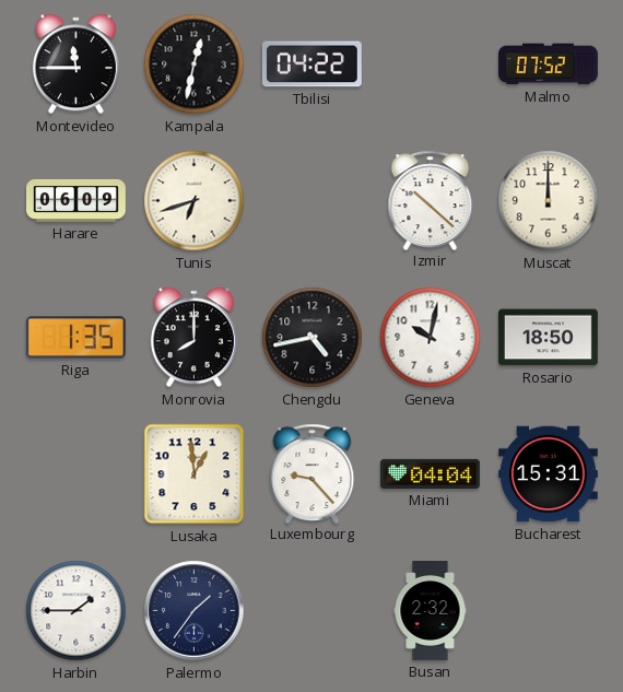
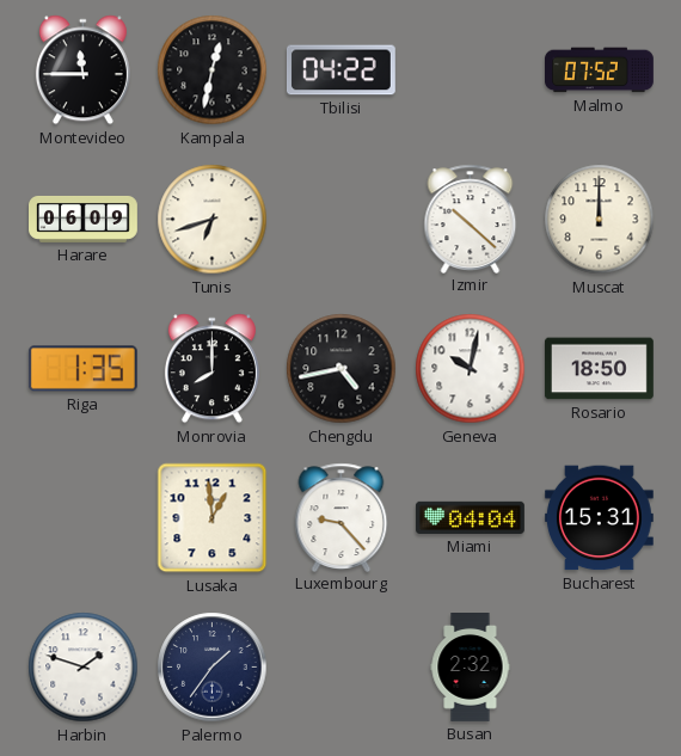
Harbin: 1:45 -> 1:48 (84, 668)
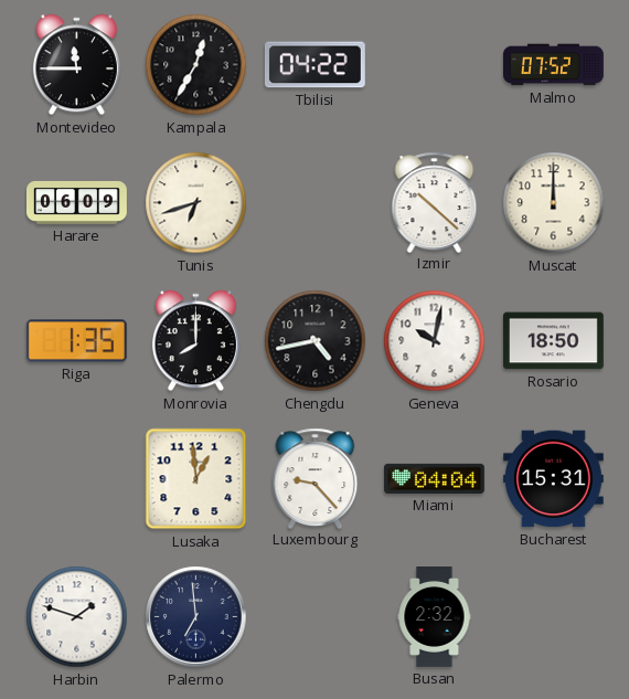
Kampala: 12:32 -> 12:35 (196, 65)
Palermo: 1:36 -> 6:59 (196, 617)
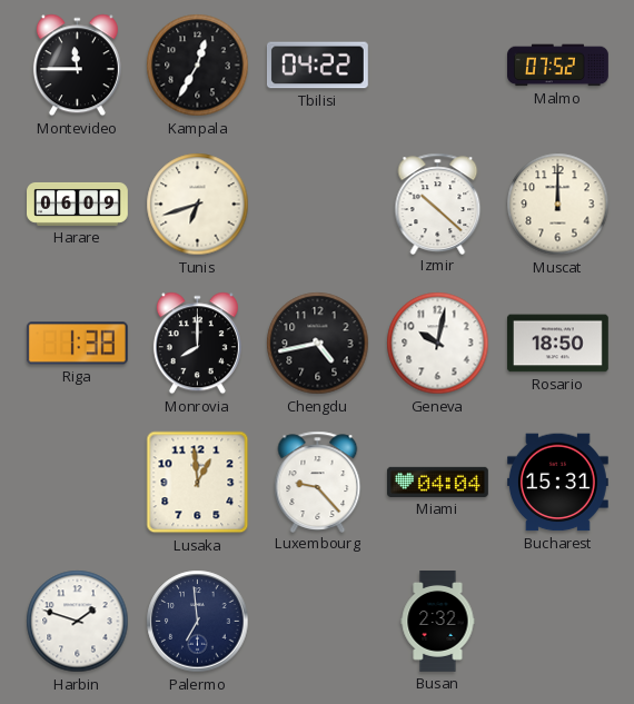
Riga: 1:35 -> 1:38 (77, 344)
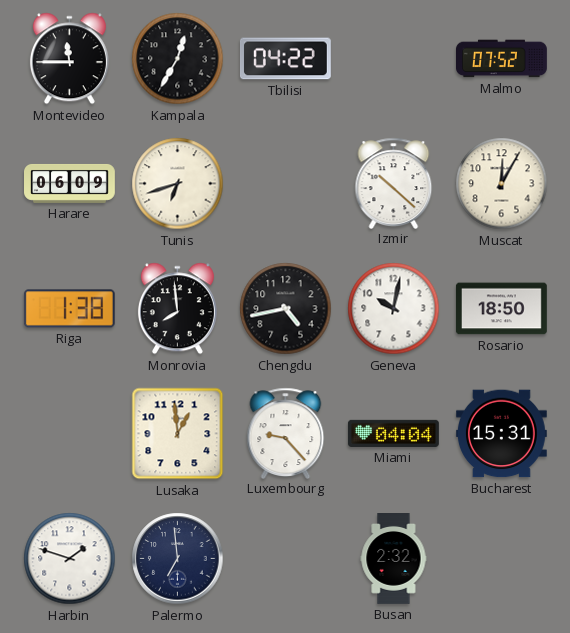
Muscat: 12:00 -> 12:05 (502, 184)
Monrovia: 8:00 -> 7:59 (177, 309)
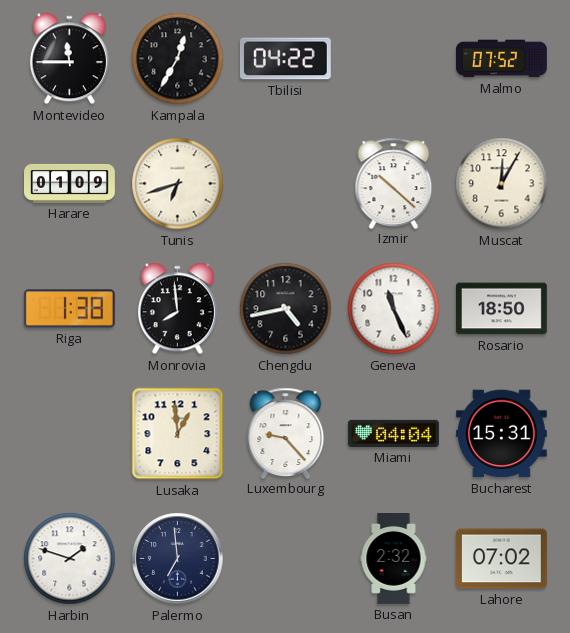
Harare: 06:09 -> 01:09 (70, 183)
Geneva: 10:02 -> 11:26 (394, 309)
Lahore: none -> 07:02 (501, 559)
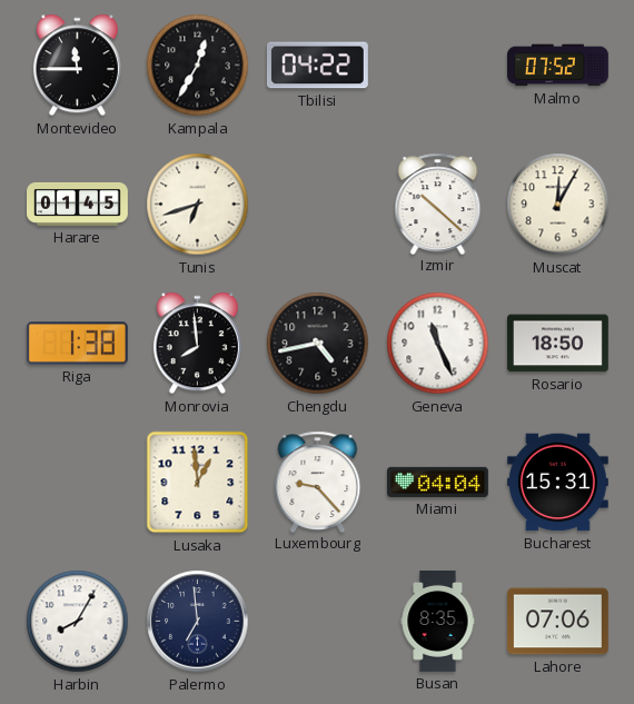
Harare: 01:09 -> 01:45 (78, 204)
Harbin: 1:48 -> 8:05 (78, 622)
Busan: 2:32 -> 8:35 (438, 622)
Lahore: 07:02 -> 07:06 (557, 622)
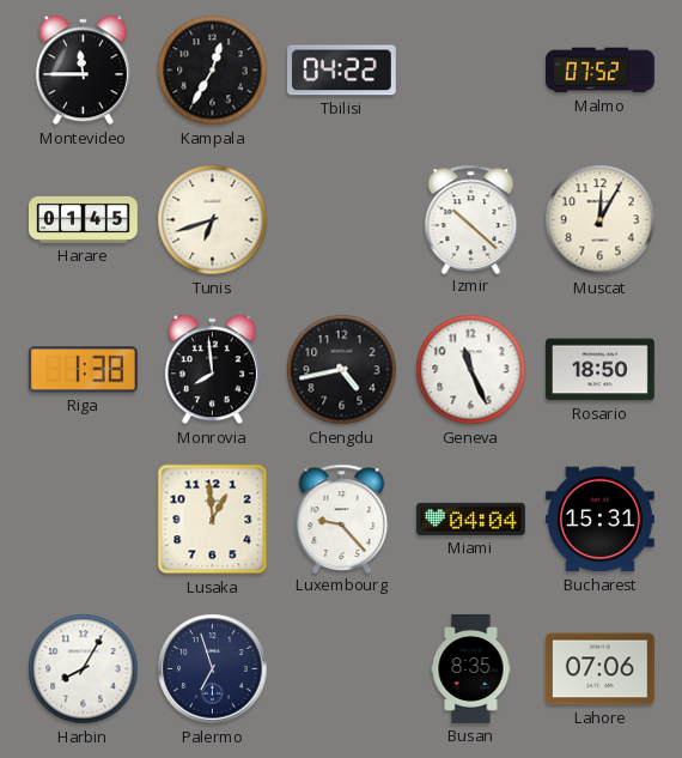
Palermo: 6:59 -> 6:57 (213, 669)
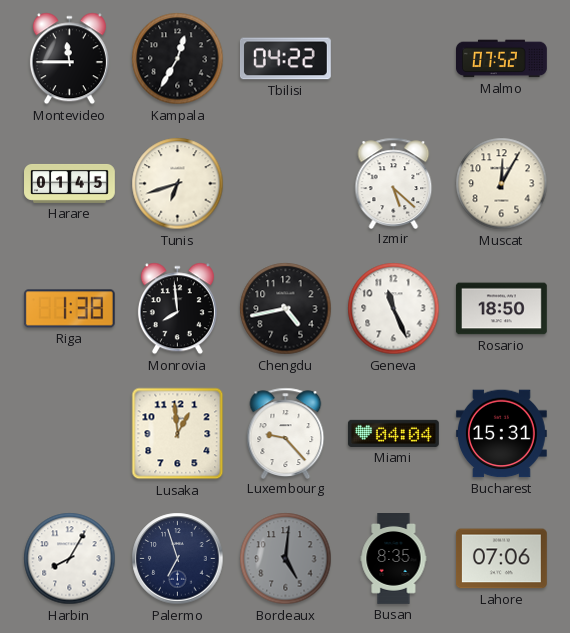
Izmir: 10:22 -> 5:22 (394, 183)
Bordeaux: none -> 5:01 (286, 559)
